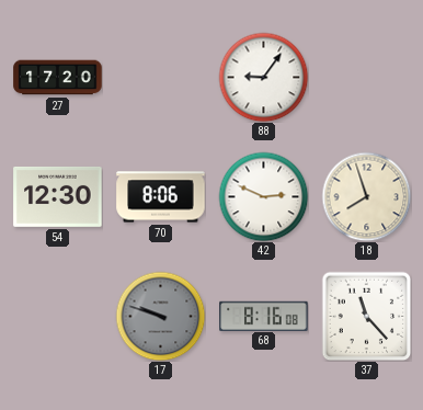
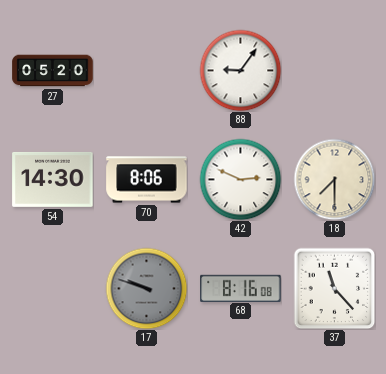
27: 17:20 -> 05:20 (53, 71)
54: 12:30 -> 14:30 (53, 179)
18: 7:57 -> 7:30 (334, 179)
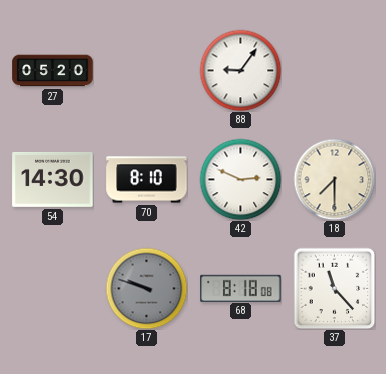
70: 8:06 -> 8:10 (147, 180)
68: 8:16 -> 8:18 (241, 288)
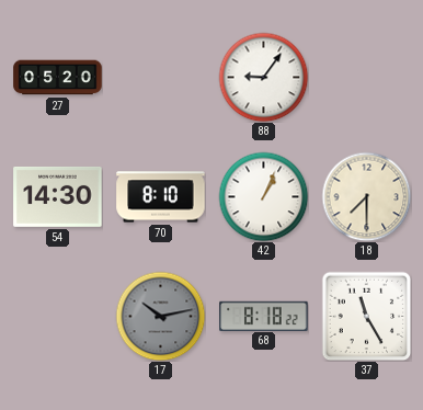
42: 2:49 -> 1:04 (263, 196)
17: 9:48 -> 10:13 (160, 316)
68: 8:18:08 -> 8:18:22 (264, 316)
37: 11:23 -> 11:25 (366, 316)
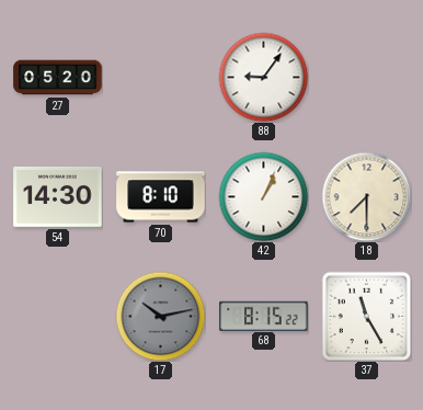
68: 8:18 -> 8:15 (264, 316)
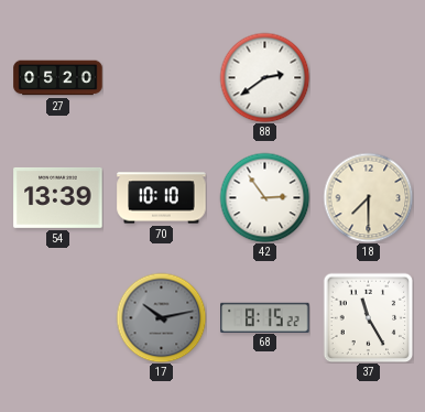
88: 9:06 -> 2:39 (264, 77)
54: 14:30 -> 13:39 (58, 197)
70: 8:10 -> 10:10 (162, 198)
42: 1:04 -> 2:54 (264, 197)
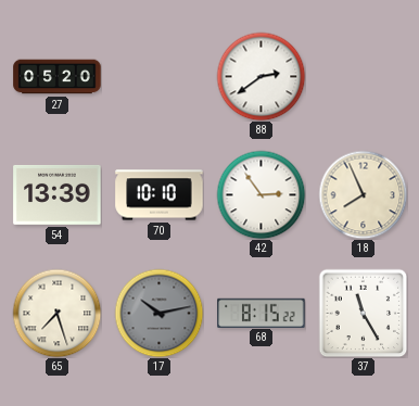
18: 7:30 -> 7:56 (363, 194)
65: none -> 7:27 (56, 313)
